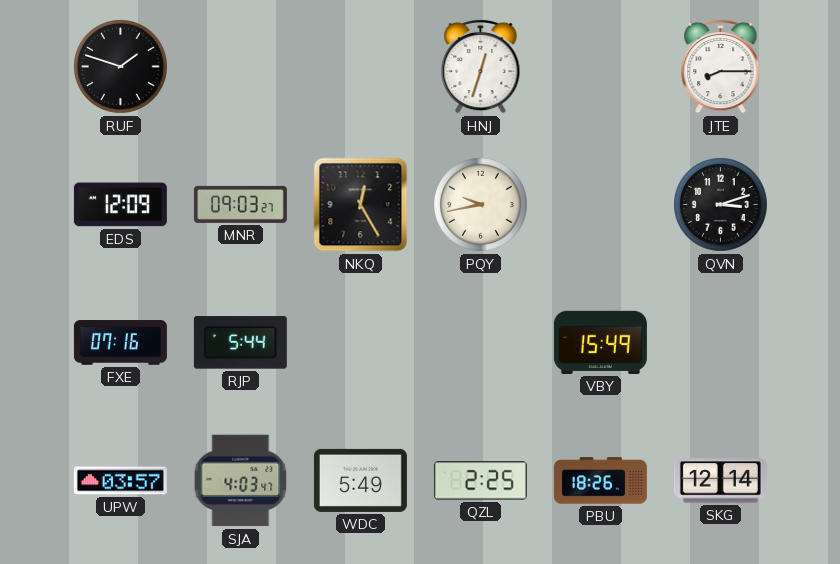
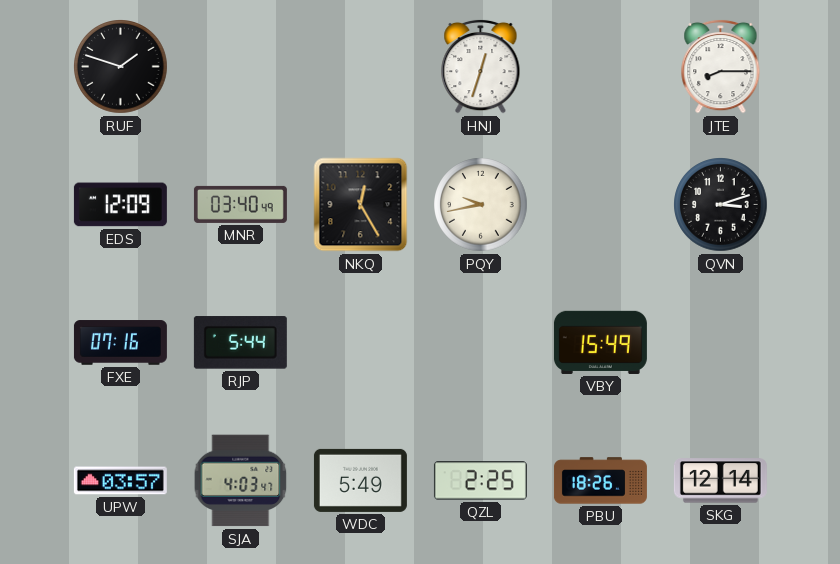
MNR: 09:03 -> 03:40 (240, 204)
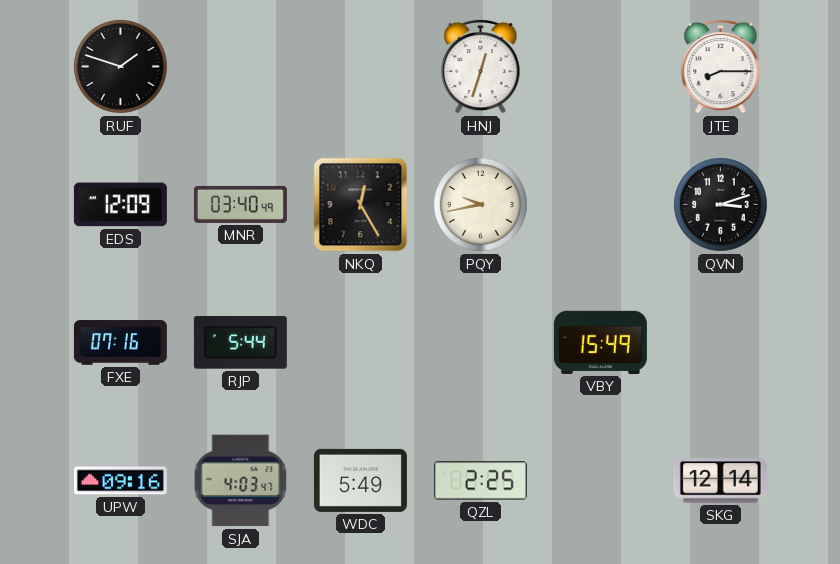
UPW: 03:57 -> 09:16 (120, 481)
PBU: 18:26 -> none (600, 481)
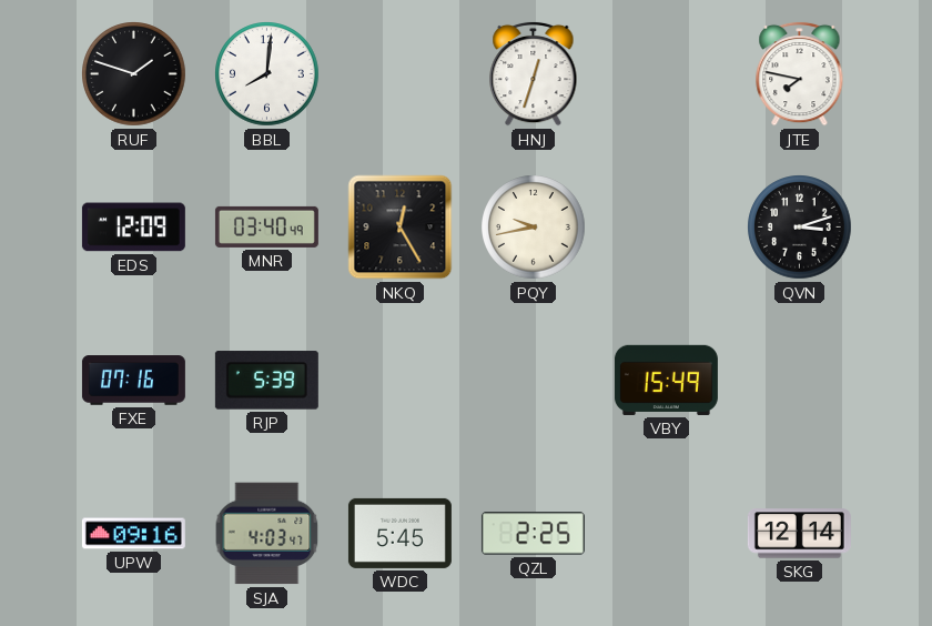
BBL: none -> 8:01 (267, 74)
JTE: 8:15 -> 7:47 (800, 73)
RJP: 5:44 -> 5:39 (266, 381)
WDC: 5:49 -> 5:45 (399, 533)
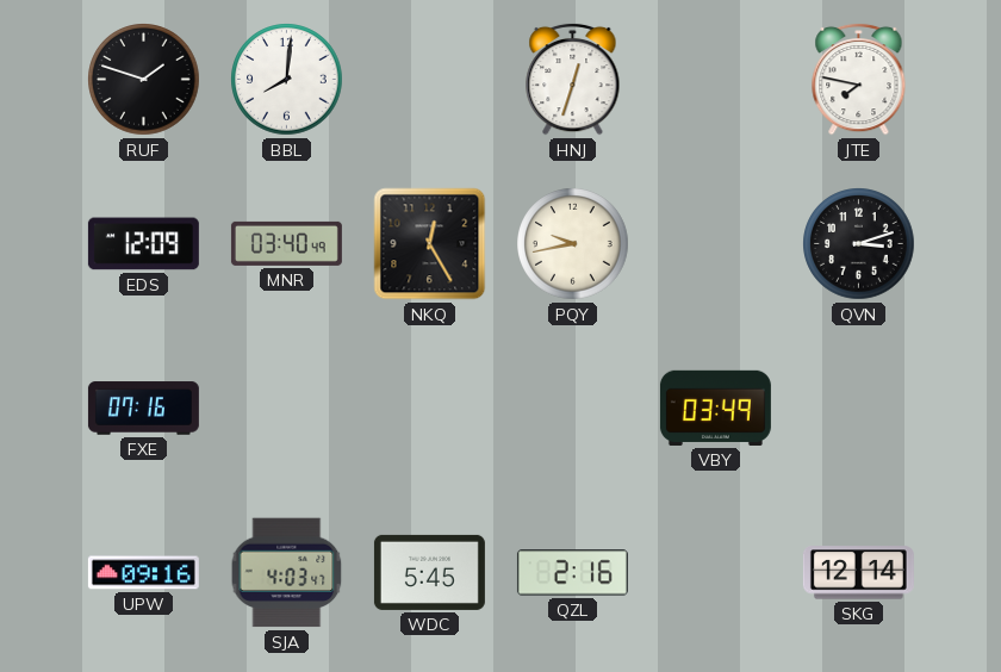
RJP: 5:39 -> none (266, 381)
VBY: 15:49 -> 03:49 (715, 407)
QZL: 2:25 -> 2:16 (572, 573)
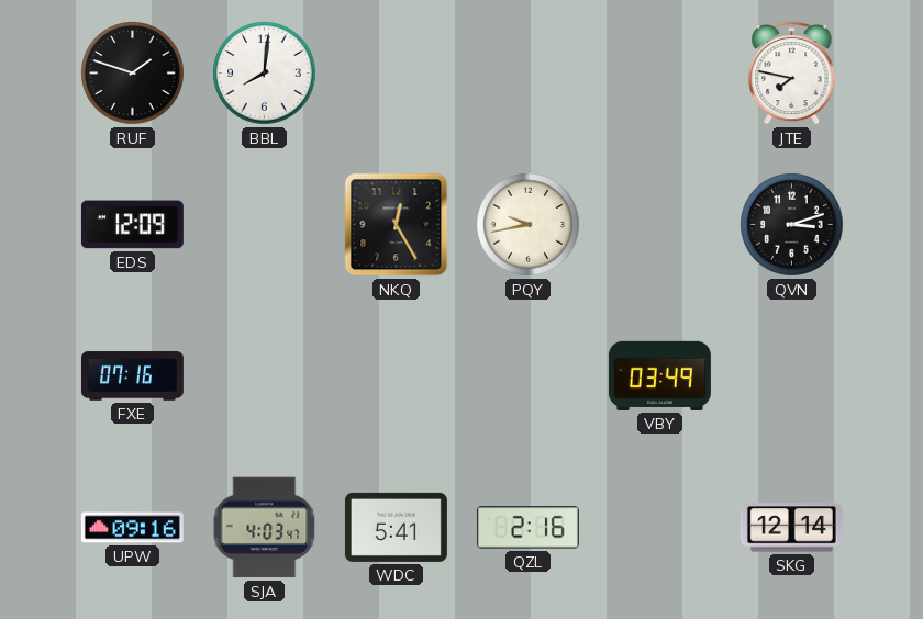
HNJ: 12:33 -> none (573, 79)
MNR: 03:40 -> none (286, 243)
WDC: 5:45 -> 5:41 (396, 527)
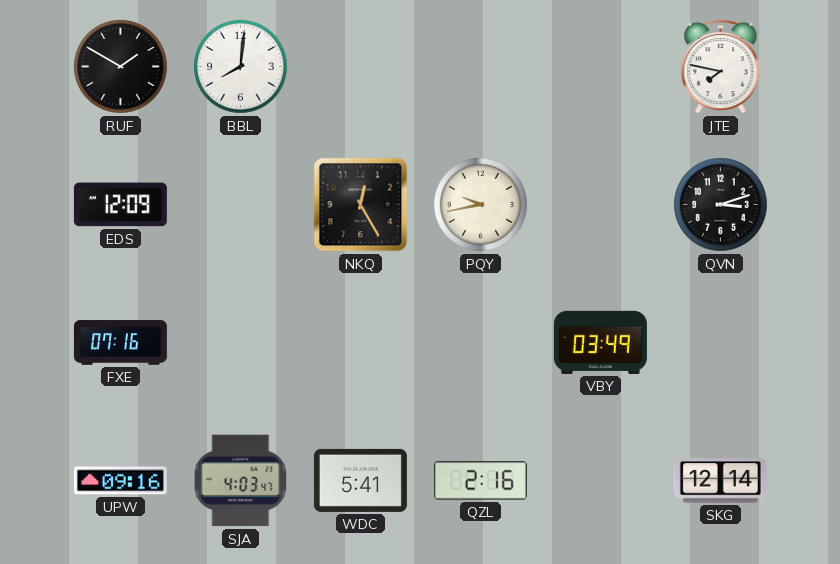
RUF: 1:48 -> 1:50 (121, 67)
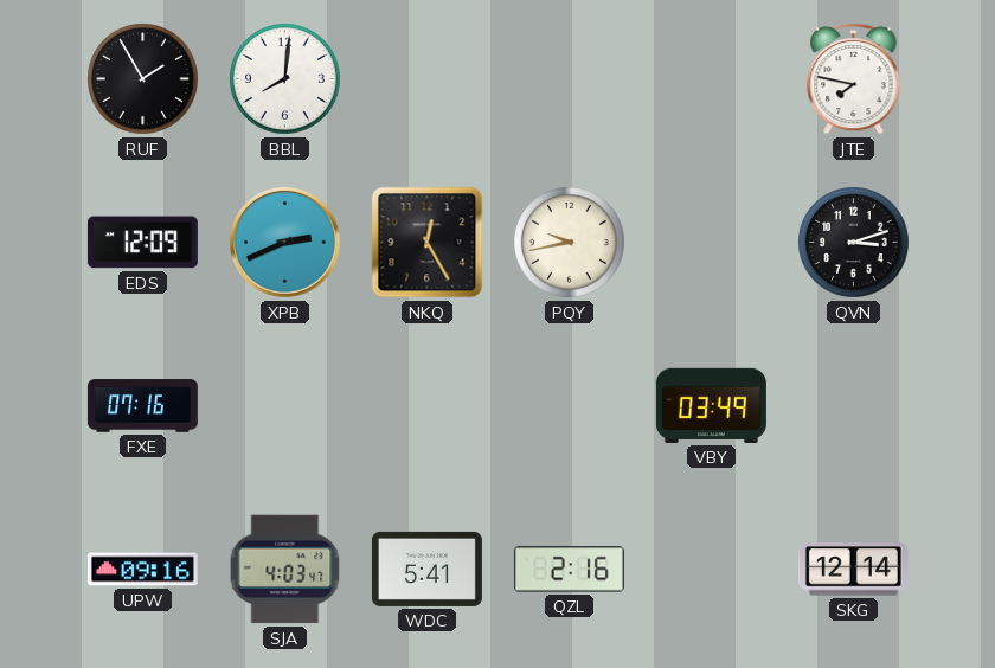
RUF: 1:50 -> 1:55 (143, 79)
XPB: none -> 2:41 (285, 243)
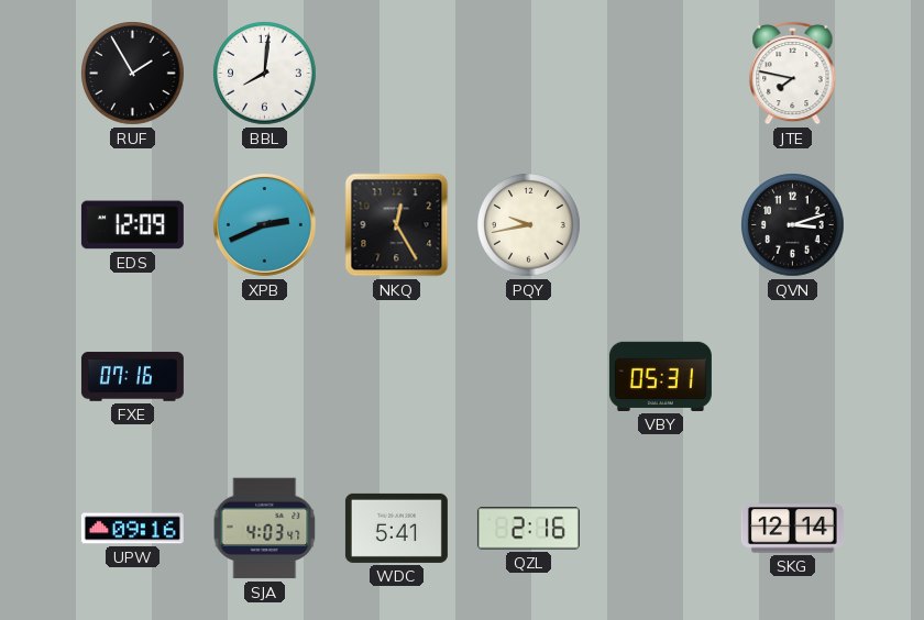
VBY: 03:49 -> 05:31 (660, 376)
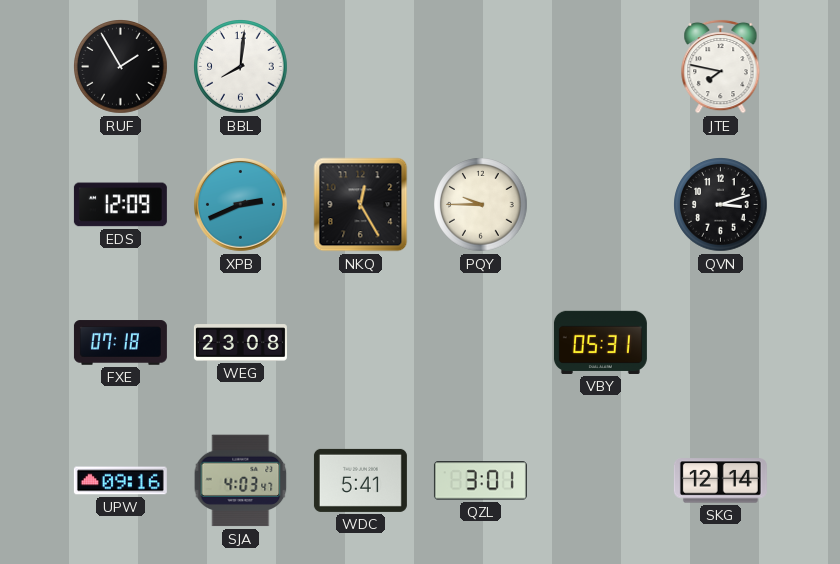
PQY: 9:43 -> 9:45 (481, 205)
FXE: 07:16 -> 07:18 (120, 343)
WEG: none -> 23:08 (240, 343)
QZL: 2:16 -> 3:01 (480, 481)
